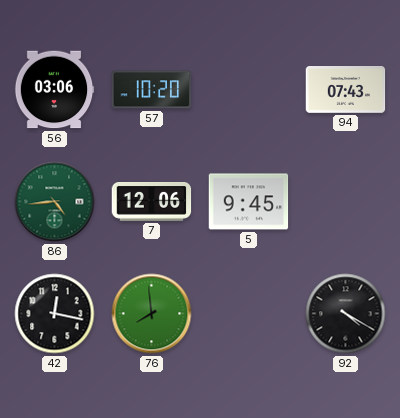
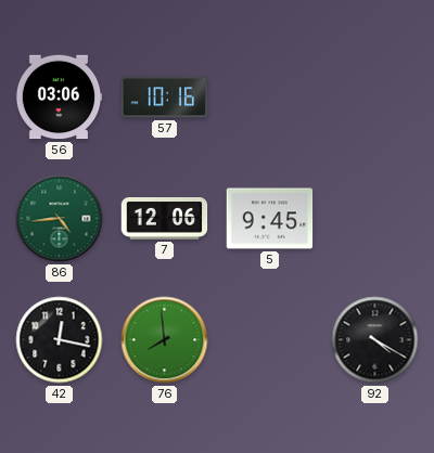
57: 10:20 -> 10:16 (165, 98)
94: 07:43 -> none (346, 90)
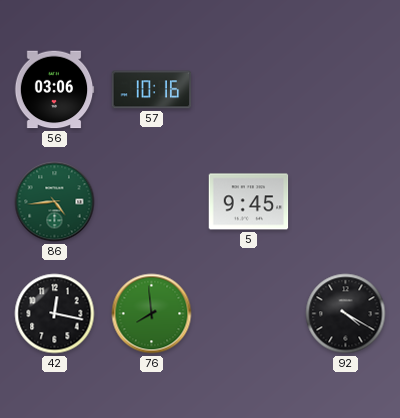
7: 12:06 -> none (165, 219)
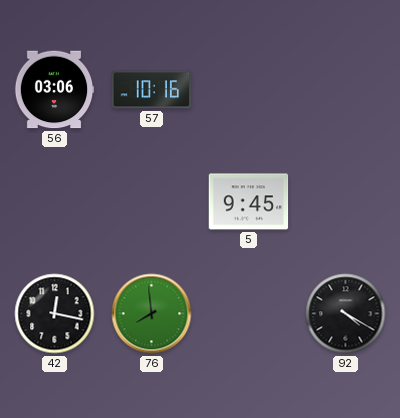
86: 4:44 -> none (55, 202)
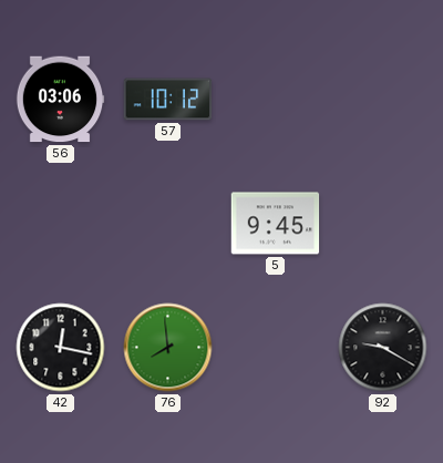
57: 10:16 -> 10:12 (168, 100)
92: 4:20 -> 9:20 (383, 348)
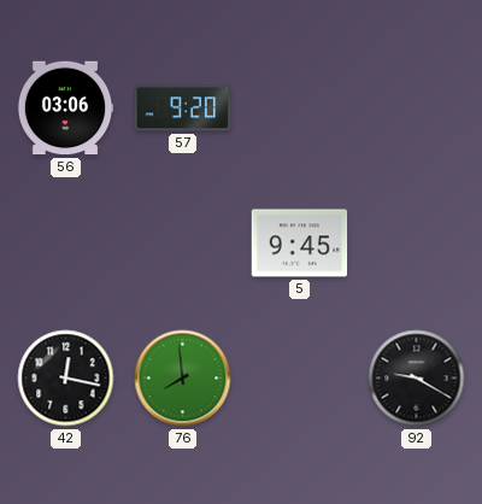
57: 10:12 -> 9:20 (183, 109)
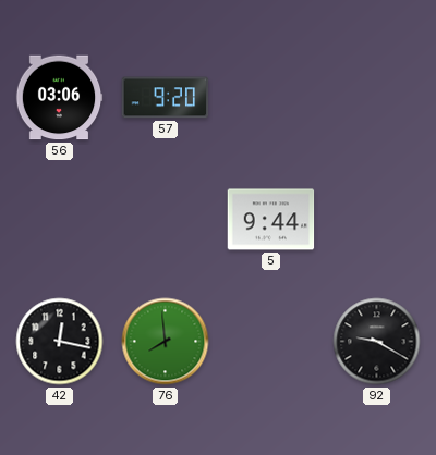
5: 9:45 -> 9:44 (271, 220)
